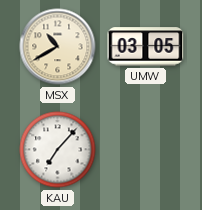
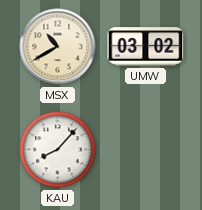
UMW: 03:05 -> 03:02 (146, 47)
KAU: 7:07 -> 8:07 (58, 150)
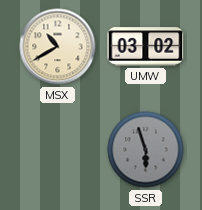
KAU: 8:07 -> none (58, 150)
SSR: none -> 5:57 (146, 150)
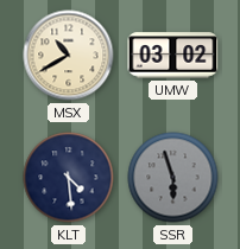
KLT: none -> 4:29 (69, 178)
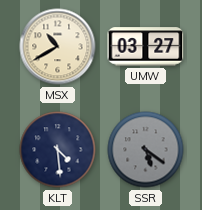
UMW: 03:02 -> 03:27 (146, 47)
SSR: 5:57 -> 5:21 (146, 150)
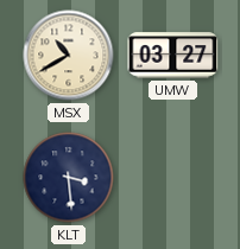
KLT: 4:29 -> 3:29 (69, 178)
SSR: 5:21 -> none (146, 150)
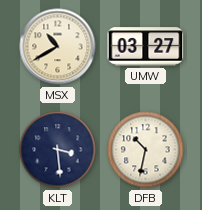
DFB: none -> 10:32 (146, 150)
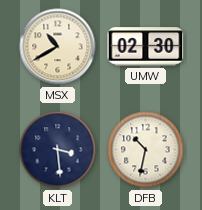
UMW: 03:27 -> 02:30 (146, 47)
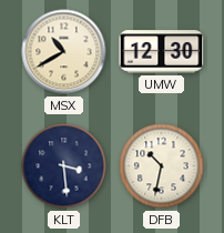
UMW: 02:30 -> 12:30 (162, 52)
